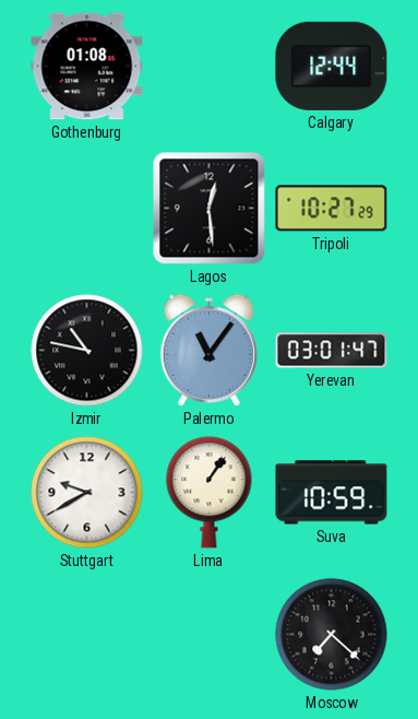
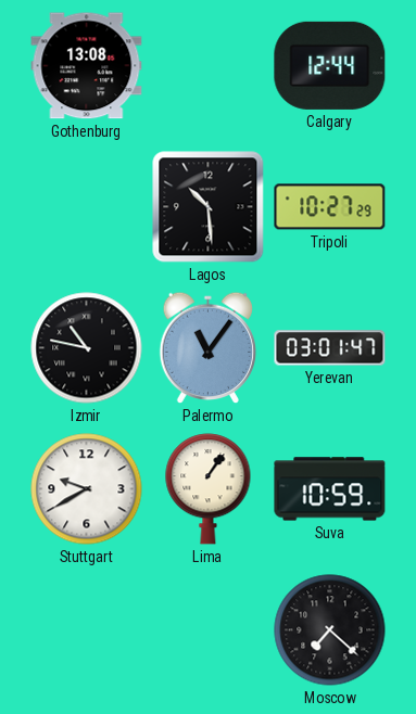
Gothenburg: 01:08 -> 13:08 (87, 66)
Lagos: 12:29 -> 10:29 (209, 207)
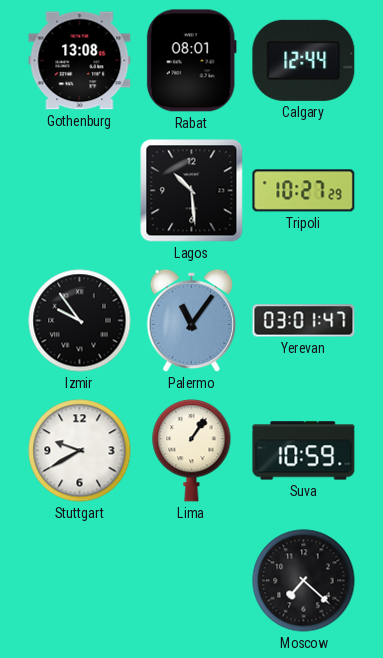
Rabat: none -> 08:01 (191, 61)
Izmir: 10:47 -> 9:54 (80, 321)
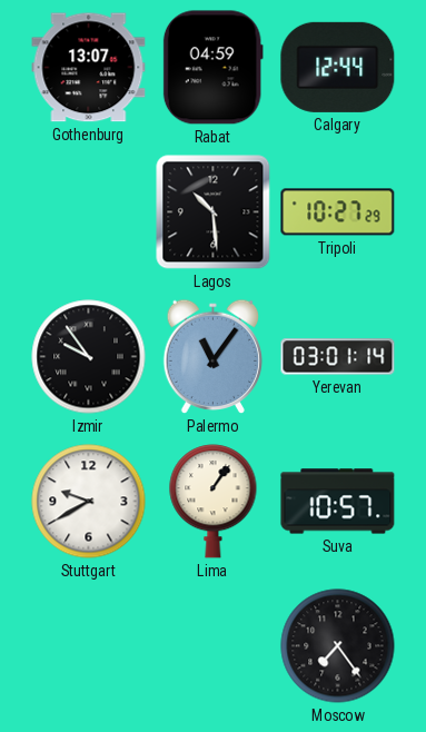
Gothenburg: 13:08 -> 13:07 (89, 68)
Rabat: 08:01 -> 04:59 (212, 68)
Yerevan: 03:01:47 -> 03:01:14 (338, 357)
Suva: 10:59 -> 10:57 (338, 502)
Moscow: 7:22 -> 7:24 (338, 646)
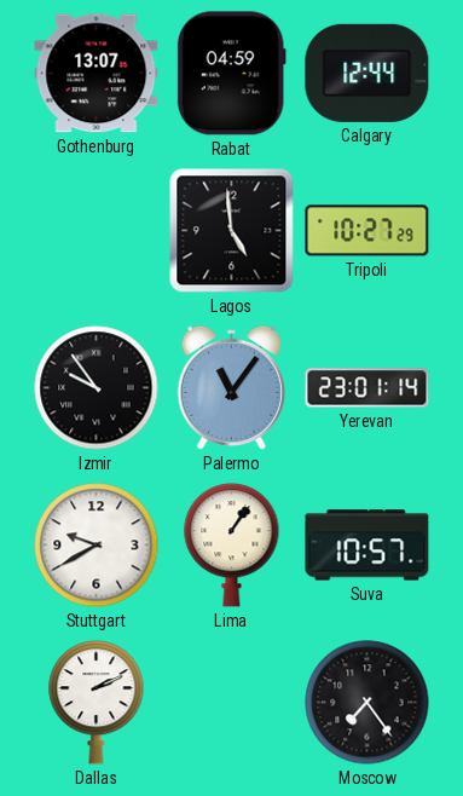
Lagos: 10:29 -> 4:59 (232, 231)
Yerevan: 03:01 -> 23:01 (367, 388)
Dallas: none -> 2:11 (97, 703)
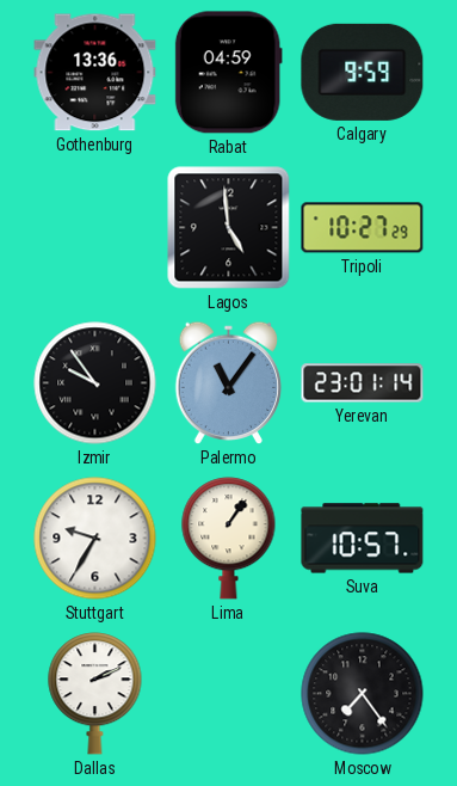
Gothenburg: 13:07 -> 13:36 (95, 73)
Calgary: 12:44 -> 9:59 (363, 72)
Stuttgart: 9:40 -> 9:35 (95, 539)
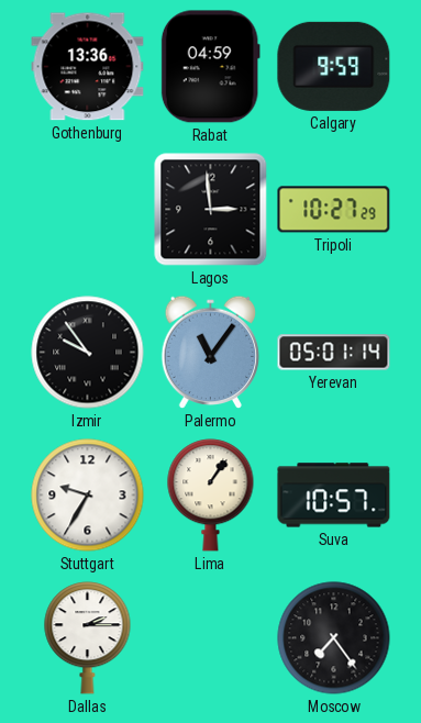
Lagos: 4:59 -> 2:59 (211, 210)
Yerevan: 23:01 -> 05:01 (334, 353)
Dallas: 2:11 -> 2:15 (88, 638)
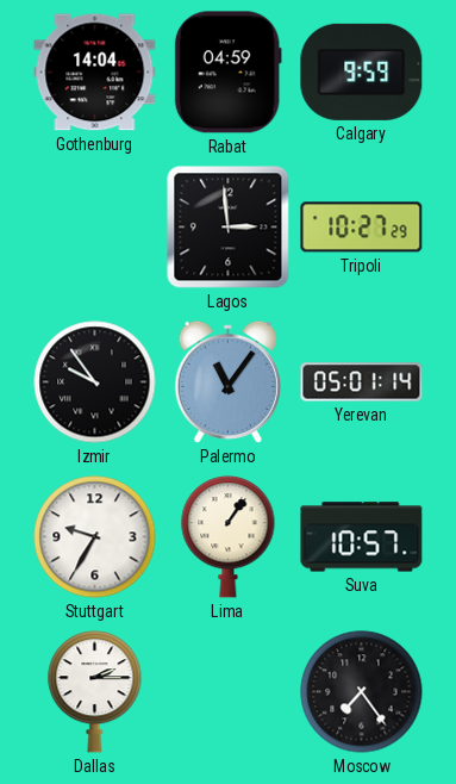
Gothenburg: 13:36 -> 14:04 (95, 73)
